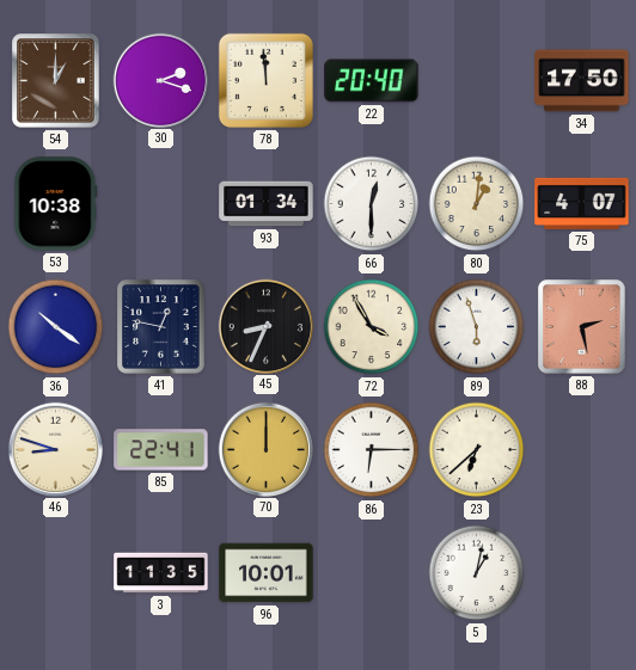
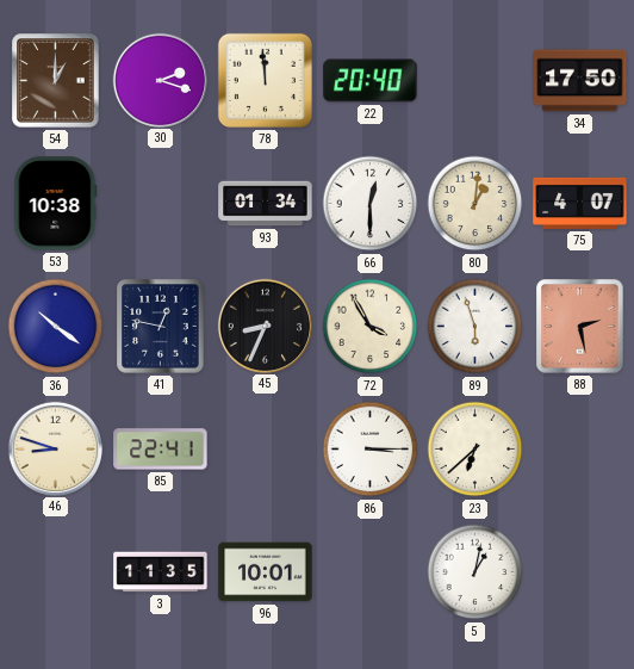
70: 12:00 -> none (265, 449)
86: 6:15 -> 3:15 (371, 450)
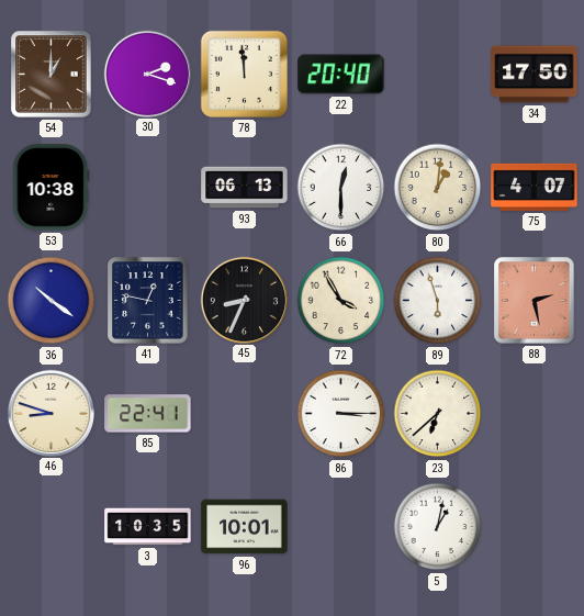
93: 01:34 -> 06:13 (245, 188)
3: 11:35 -> 10:35 (148, 527)
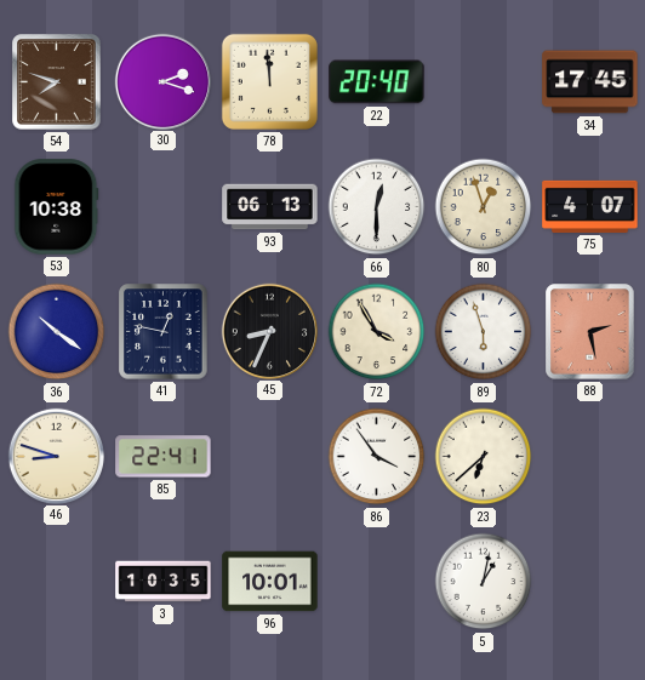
54: 1:00 -> 7:48 (57, 82)
34: 17:50 -> 17:45 (590, 82)
80: 1:01 -> 12:57 (484, 207)
86: 3:15 -> 3:54 (377, 457)
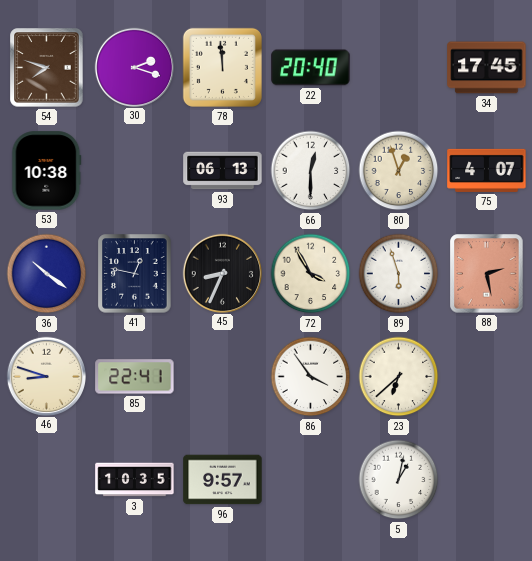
96: 10:01 -> 9:57 (223, 480)
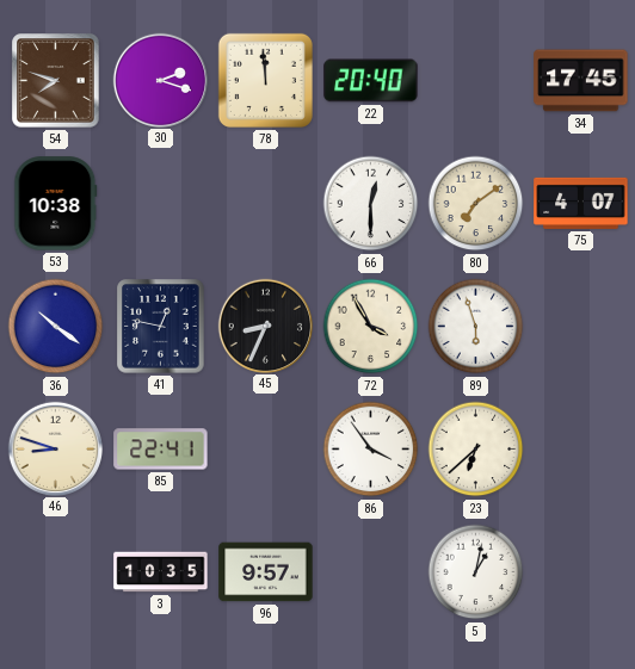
93: 06:13 -> none (223, 171)
80: 12:57 -> 7:09 (476, 204)
88: 2:28 -> none (487, 274)
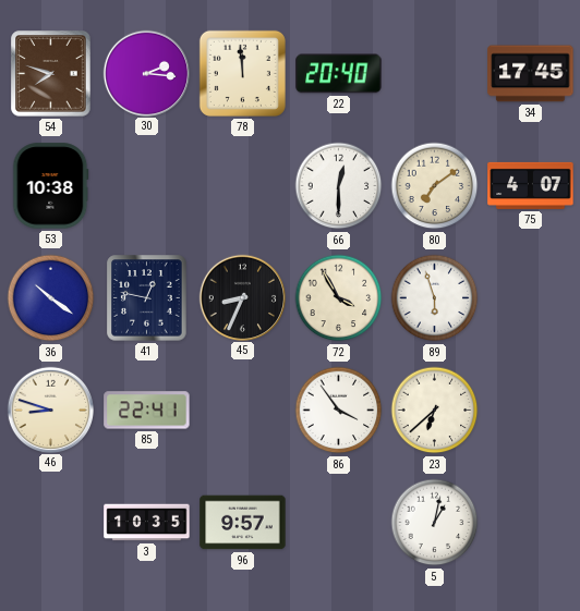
30: 2:18 -> 2:16 (146, 73)
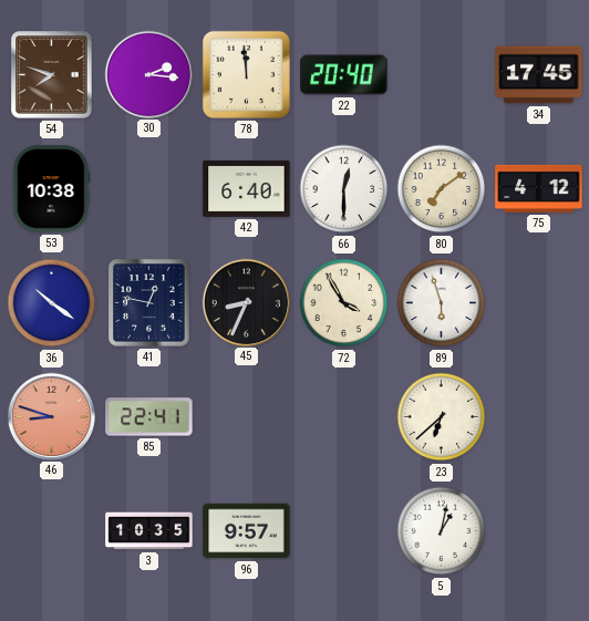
42: none -> 6:40 (247, 188)
75: 4:07 -> 4:12 (539, 188)
46 dial: cream -> salmon (51, 416)
86: 3:54 -> none (339, 411)
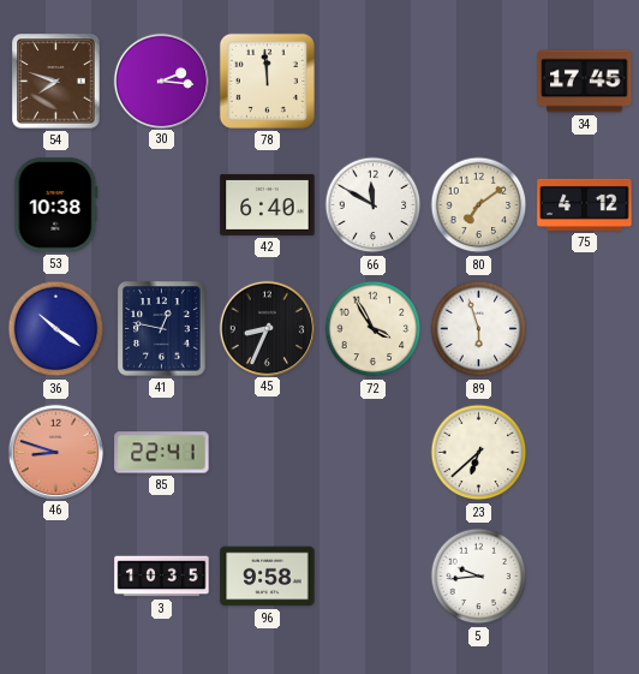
22: 20:40 -> none (344, 75)
66: 12:30 -> 11:50 (374, 205)
96: 9:57 -> 9:58 (268, 577)
5: 1:02 -> 9:44 (479, 577)
